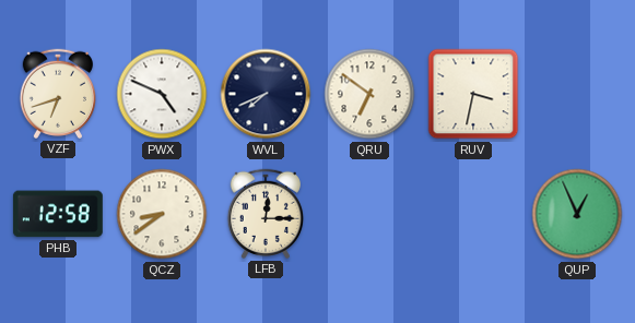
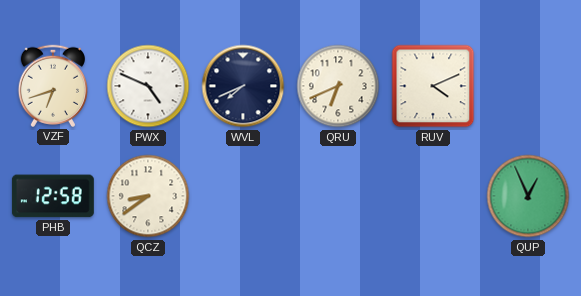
QRU: 6:51 -> 6:41 (338, 86)
RUV: 3:32 -> 4:11 (433, 86)
LFB: 12:15 -> none (264, 214)
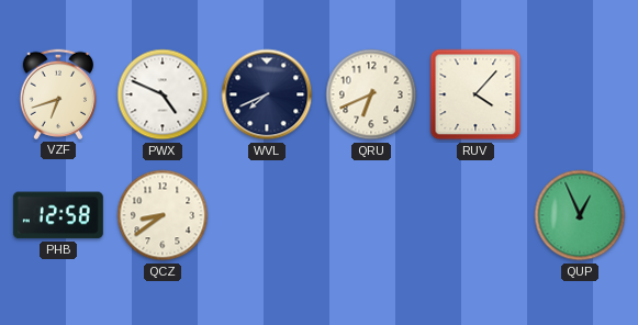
RUV: 4:11 -> 4:07 (475, 94)
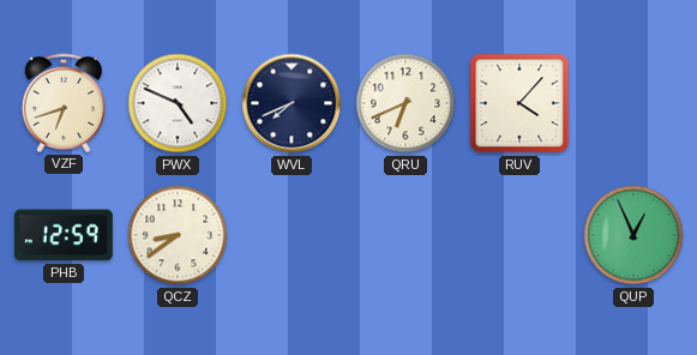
PHB: 12:58 -> 12:59 (64, 235)
